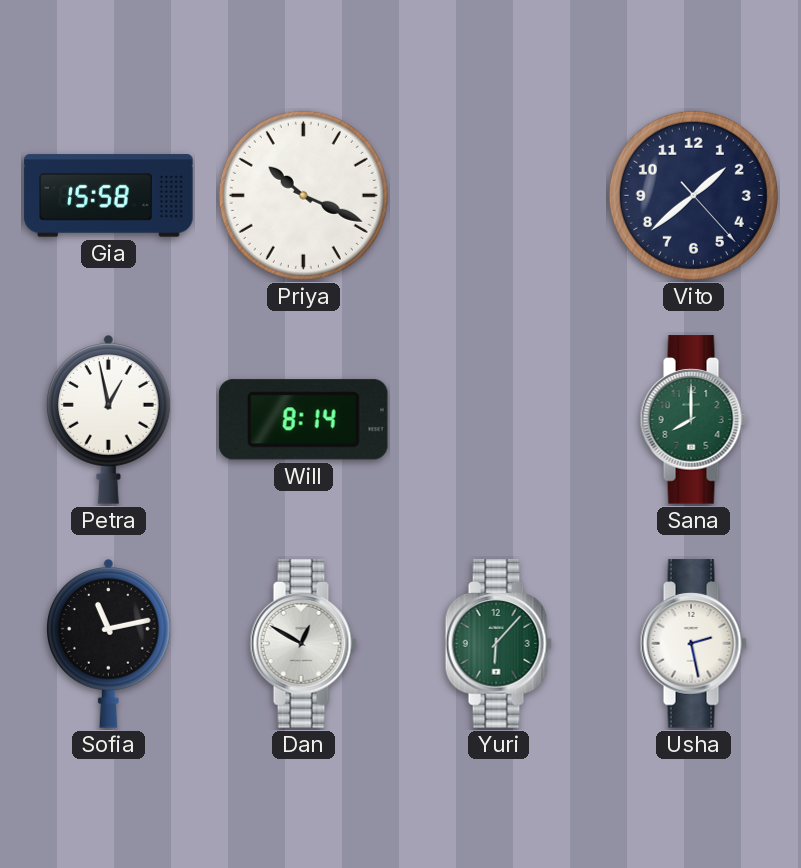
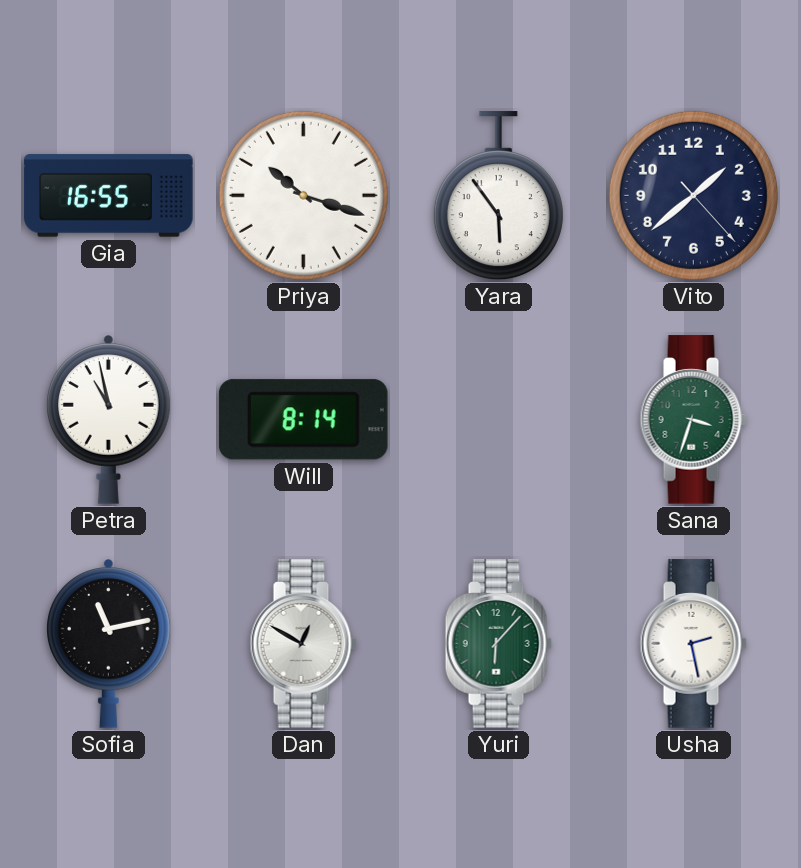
Gia: 15:58 -> 16:55 (109, 196)
Priya: 10:19 -> 10:18 (303, 195)
Yara: none -> 5:54 (498, 196)
Petra: 12:58 -> 10:58 (109, 420)
Sana: 8:00 -> 3:33 (693, 420)
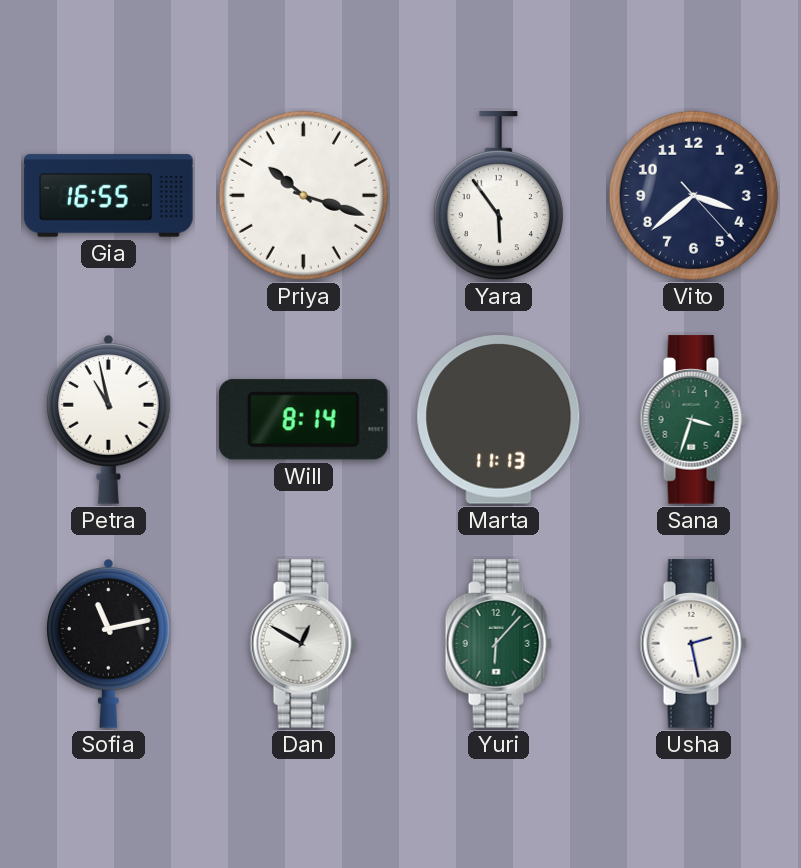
Vito: 1:38 -> 3:38 (693, 195)
Marta: none -> 11:13 (499, 420)
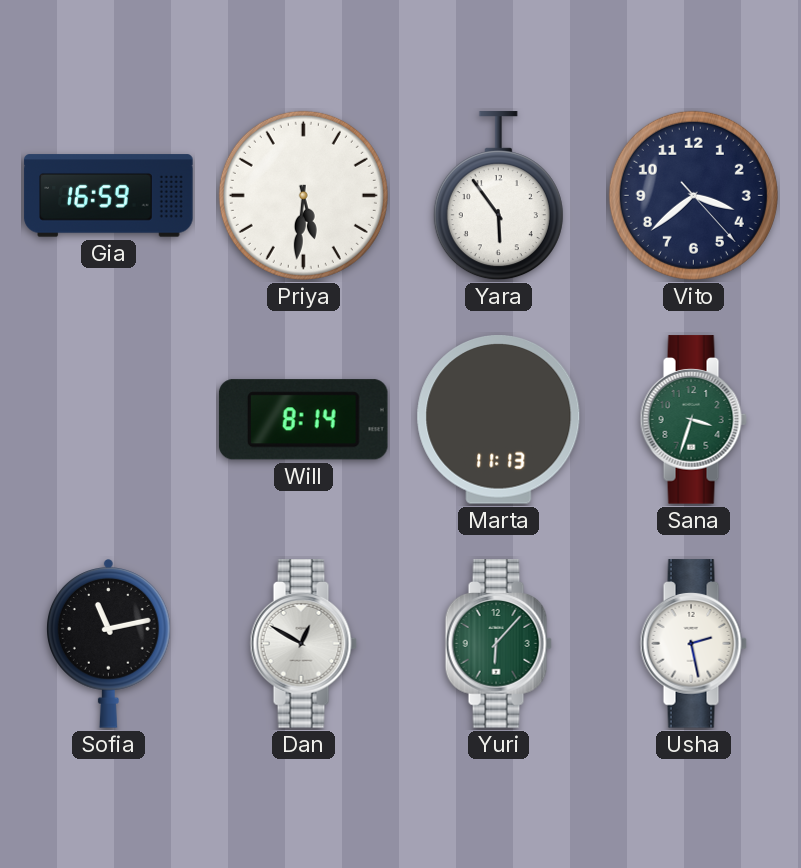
Gia: 16:55 -> 16:59 (109, 196)
Priya: 10:18 -> 5:31 (303, 195)
Petra: 10:58 -> none (109, 420)
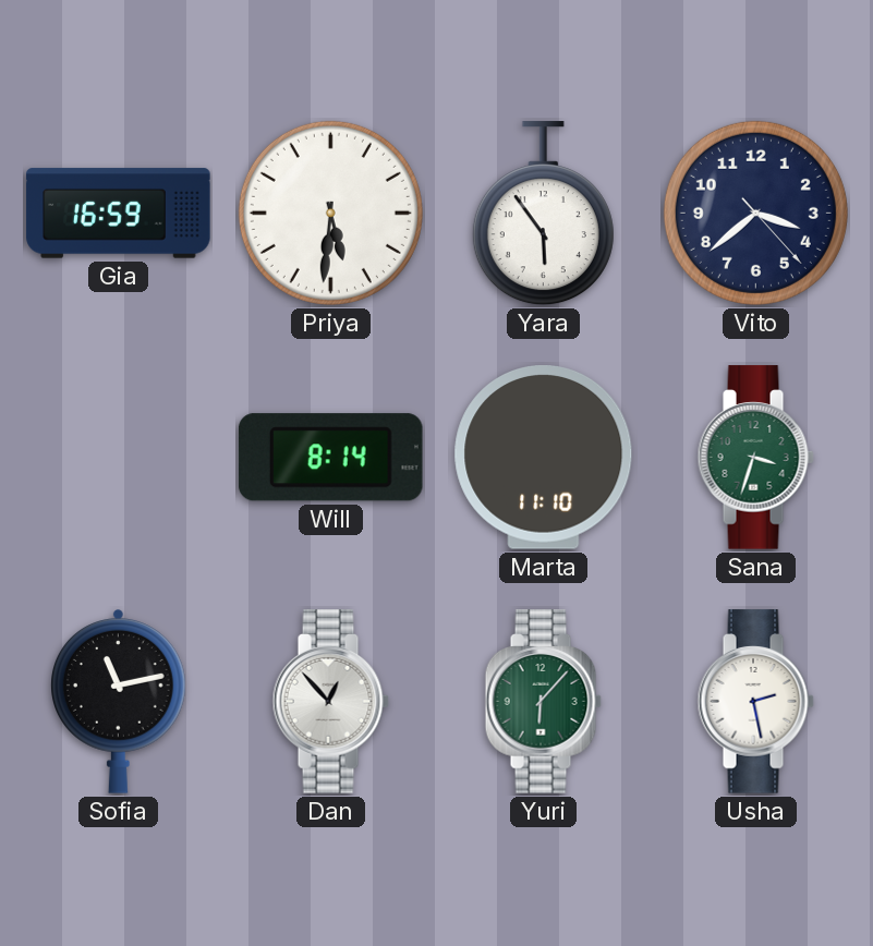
Marta: 11:13 -> 11:10 (544, 458)
Dan: 12:50 -> 12:53 (330, 702)
